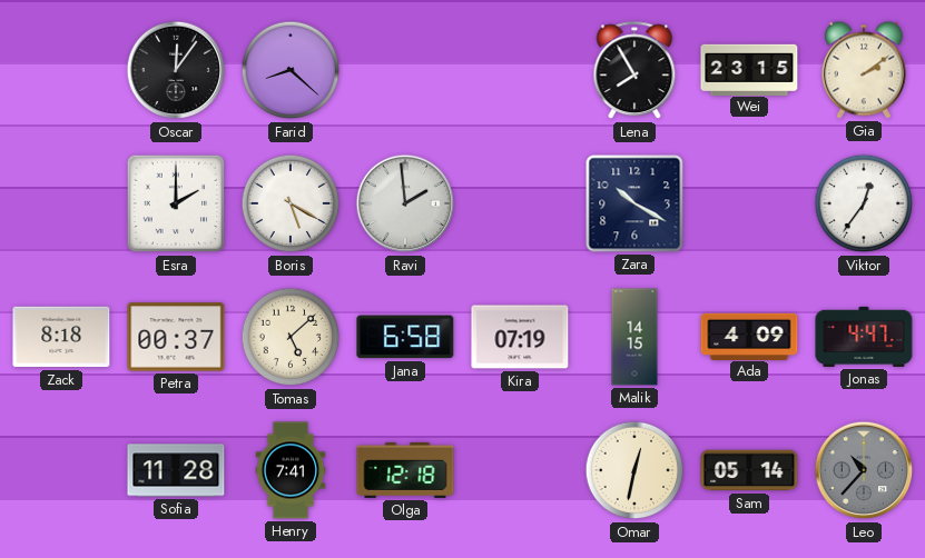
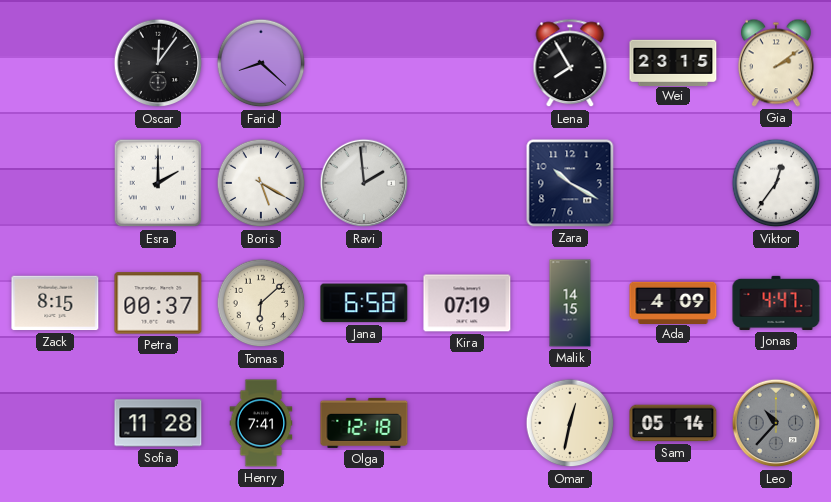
Zack: 8:18 -> 8:15 (55, 303)
Tomas: 5:08 -> 6:08 (261, 303)
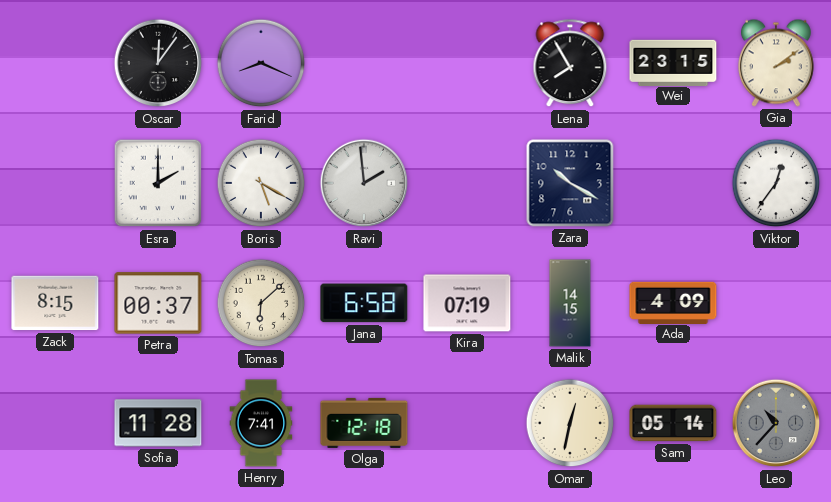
Farid: 8:22 -> 8:19 (261, 63)
Jonas: 4:47 -> none (776, 303)
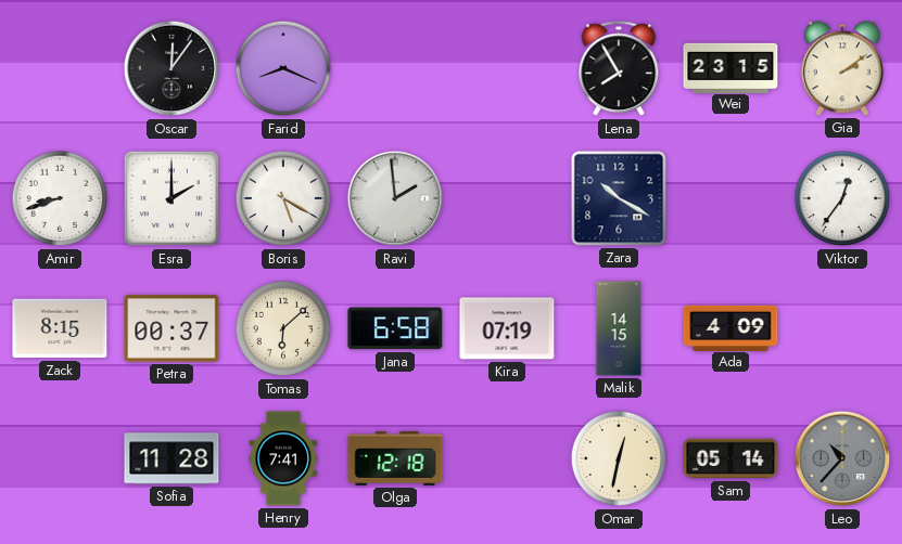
Amir: none -> 8:42 (60, 198)
